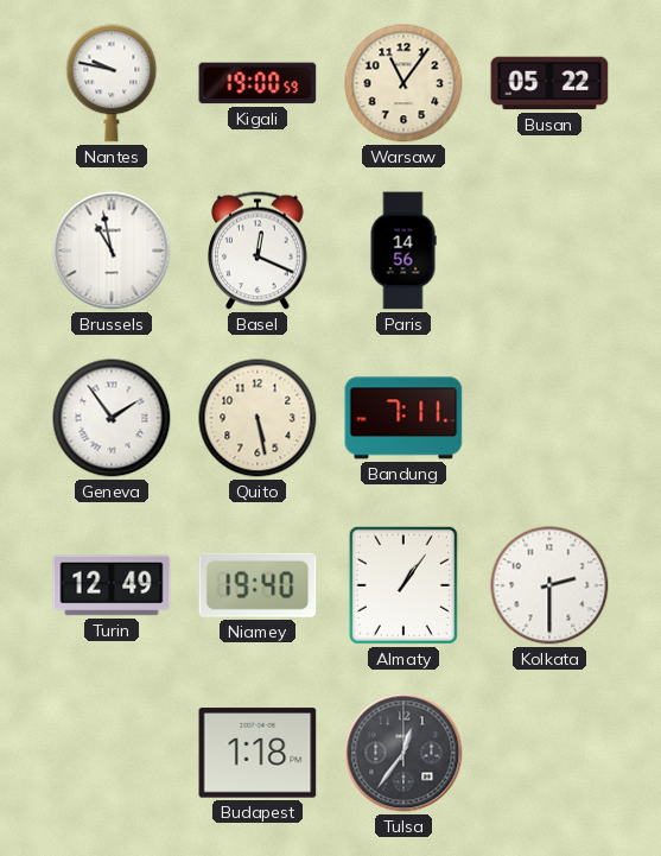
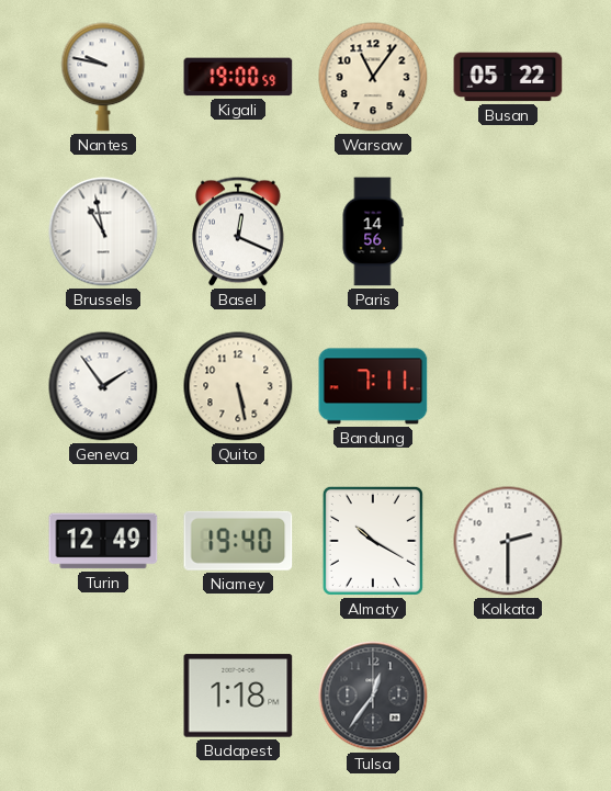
Almaty: 1:06 -> 10:20 (373, 541)
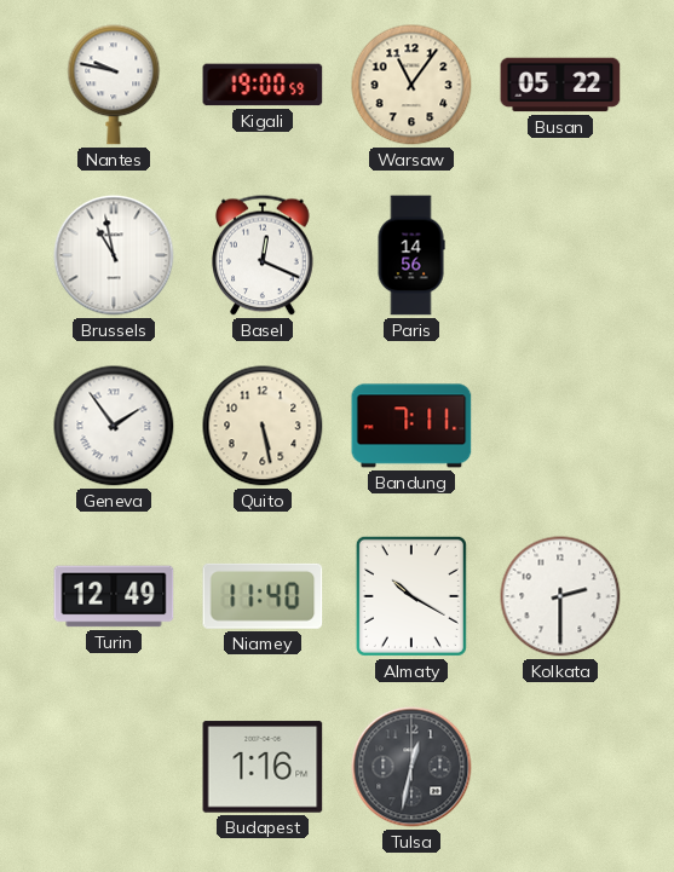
Niamey: 19:40 -> 11:40 (263, 596)
Budapest: 1:18 -> 1:16 (263, 767)
Tulsa: 12:36 -> 12:32 (411, 767)
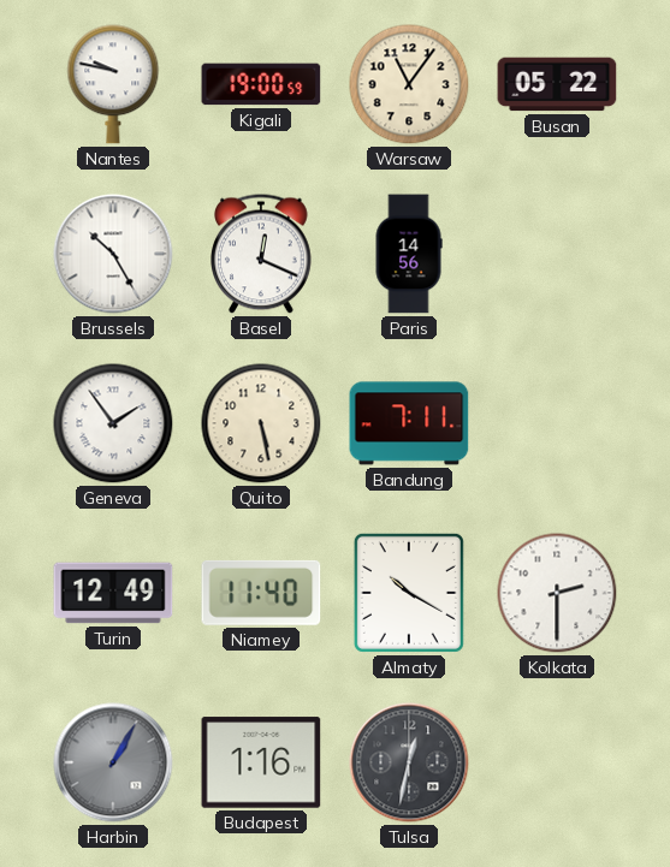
Brussels: 10:58 -> 10:25 (113, 254)
Harbin: none -> 1:05 (113, 762)
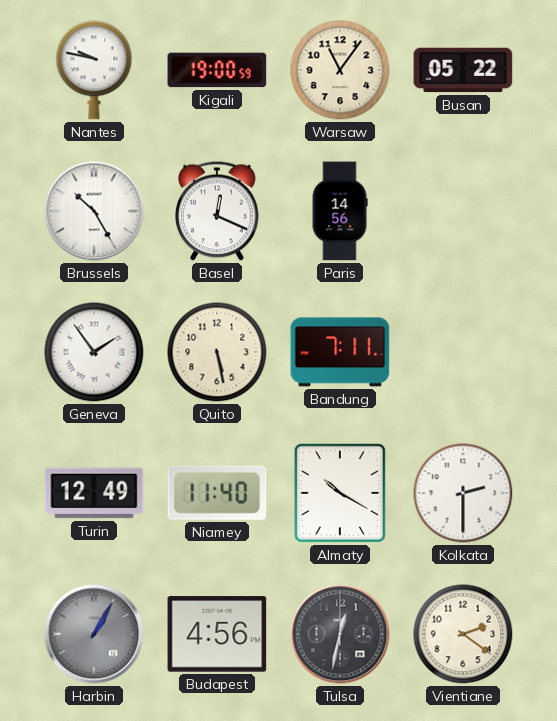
Budapest: 1:16 -> 4:56 (217, 634)
Vientiane: none -> 2:21 (463, 634)
